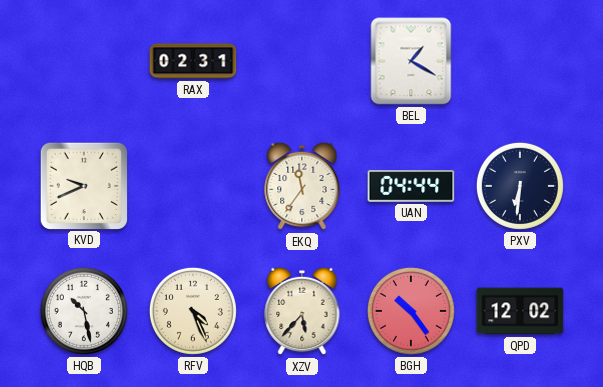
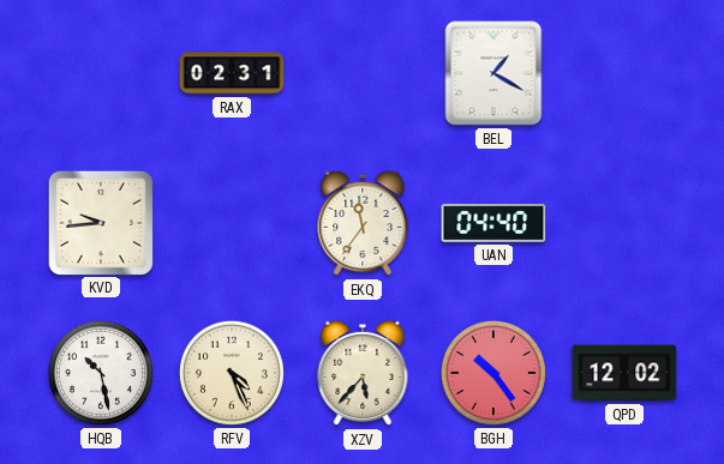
KVD: 9:41 -> 9:44 (100, 222)
UAN: 04:44 -> 04:40 (493, 223)
PXV: 6:31 -> none (520, 186)
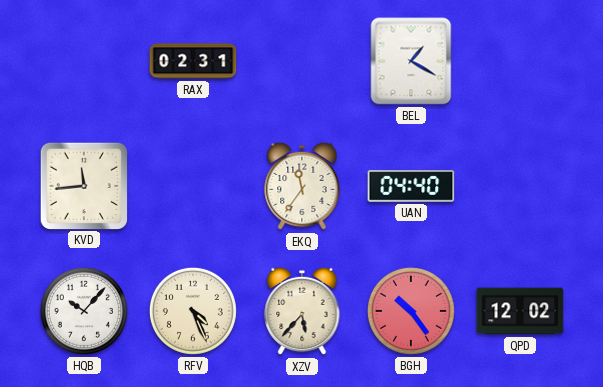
KVD: 9:44 -> 11:44 (83, 185)
HQB: 10:28 -> 10:07 (84, 311)
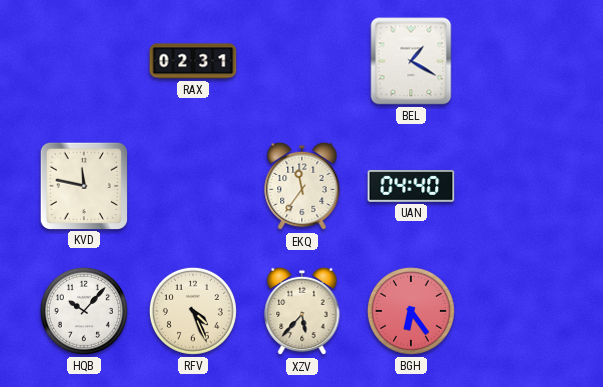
KVD: 11:44 -> 11:47 (83, 185)
BGH: 10:24 -> 6:24 (411, 311)
QPD: 12:02 -> none (520, 311)
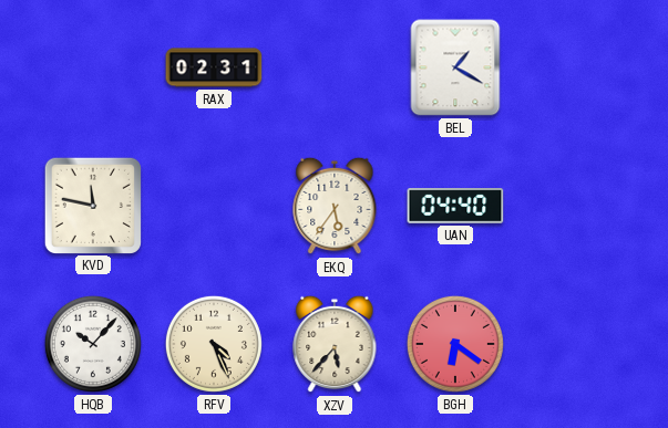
EKQ: 11:36 -> 5:36 (335, 206)
BGH: 6:24 -> 6:21 (455, 344)
